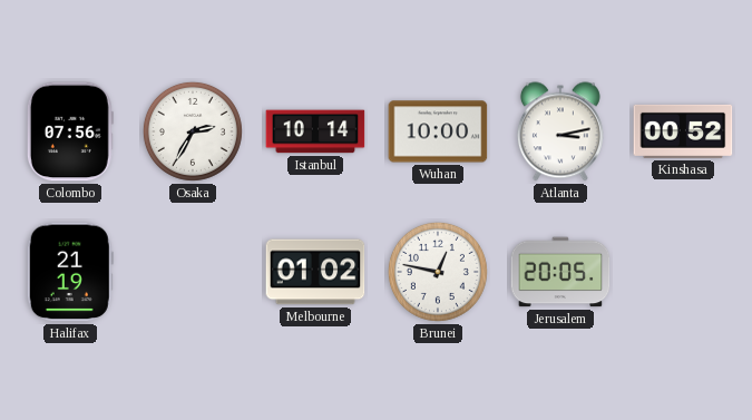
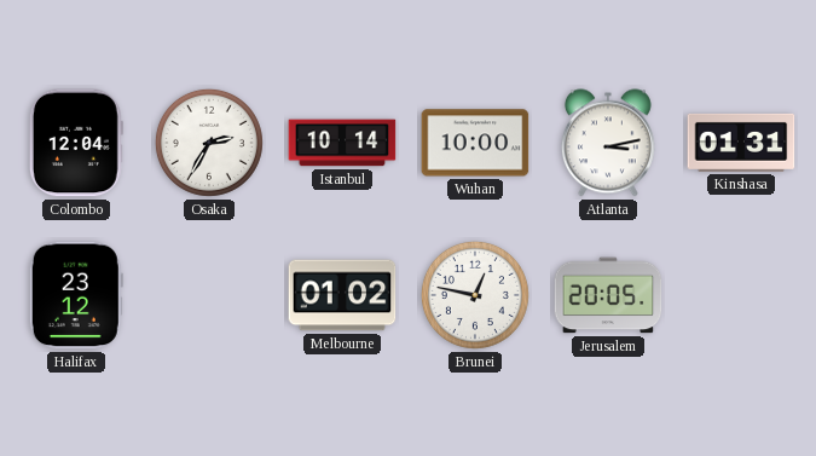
Colombo: 07:56 -> 12:04 (76, 143)
Kinshasa: 00:52 -> 01:31 (741, 143)
Halifax: 21:19 -> 23:12 (76, 295)
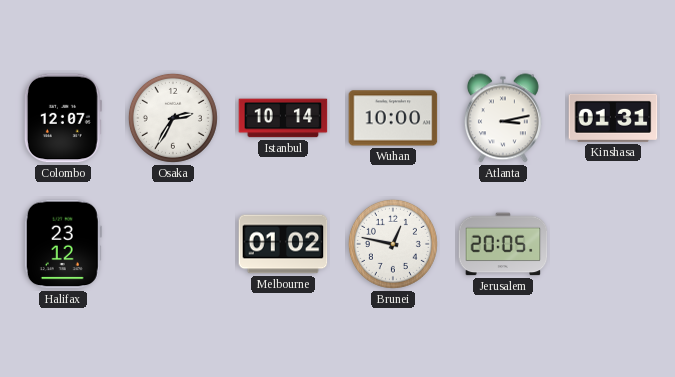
Colombo: 12:04 -> 12:07 (63, 118)
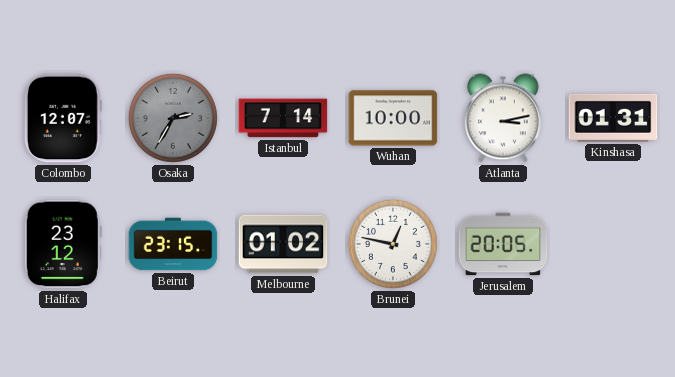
Osaka dial: white -> grey (173, 118)
Istanbul: 10:14 -> 7:14 (283, 118)
Beirut: none -> 23:15 (173, 244)
